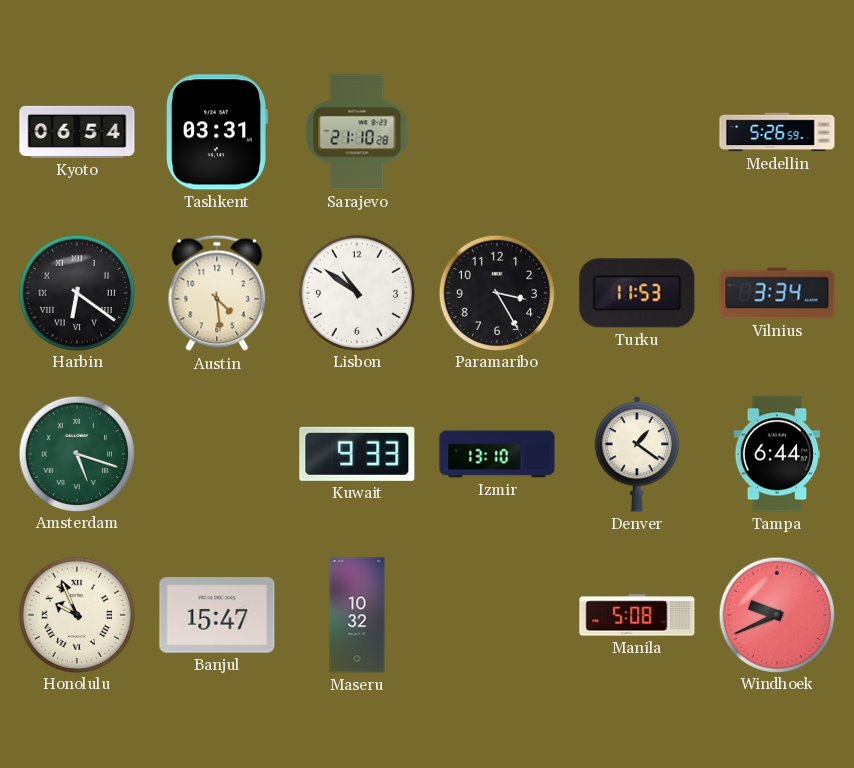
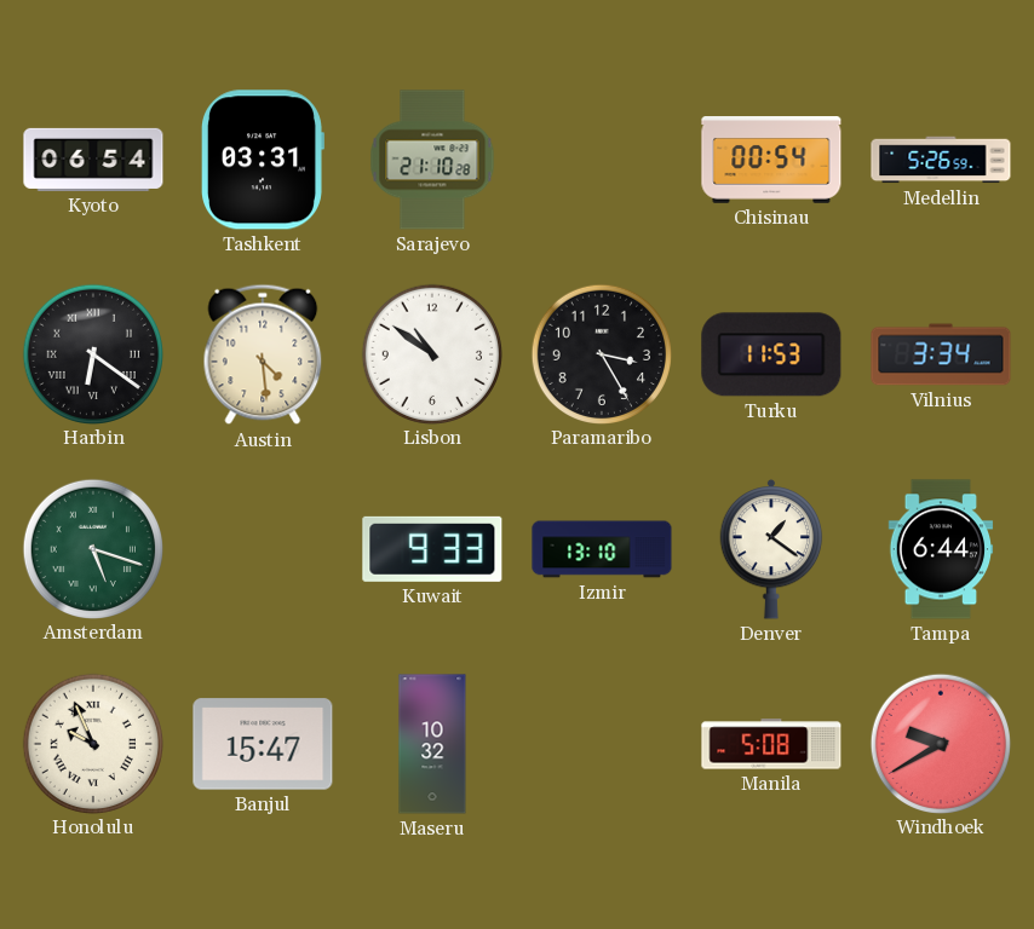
Chisinau: none -> 00:54 (771, 161)
Windhoek: 9:41 -> 9:40 (940, 743)
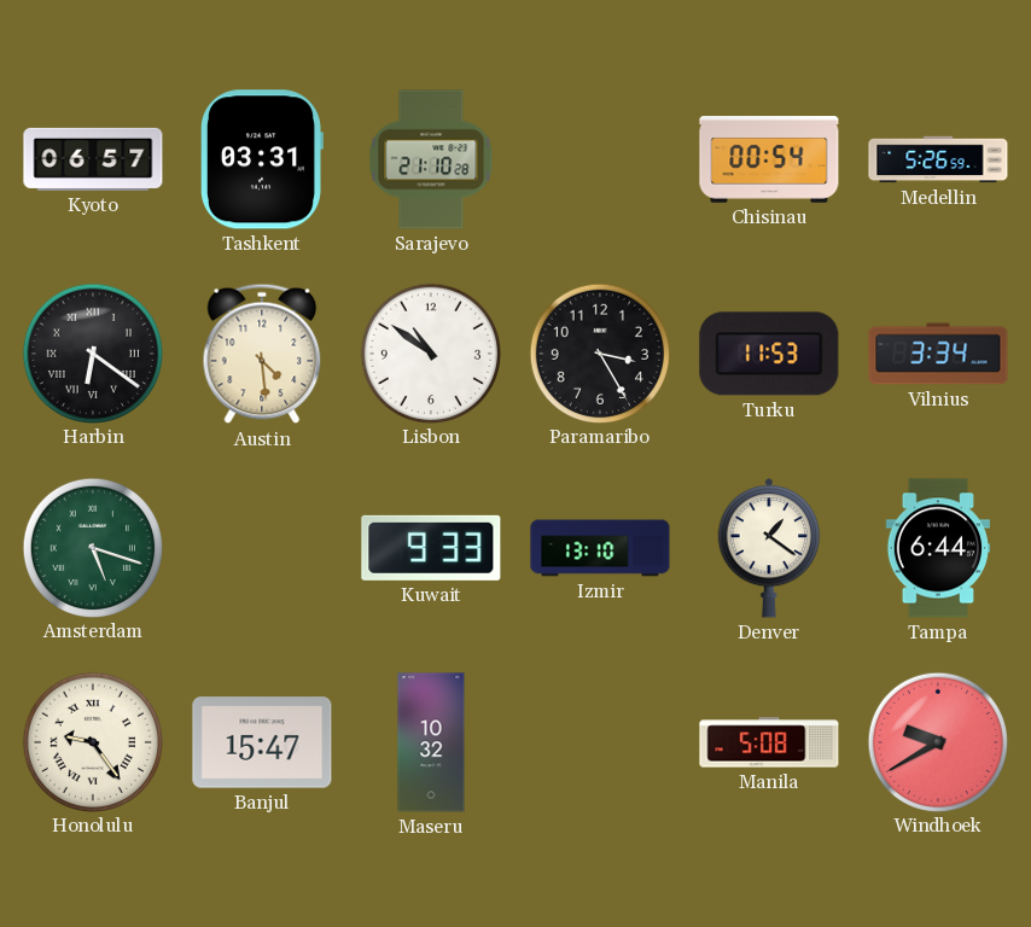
Kyoto: 06:54 -> 06:57 (93, 159)
Honolulu: 9:56 -> 9:24 (92, 741)
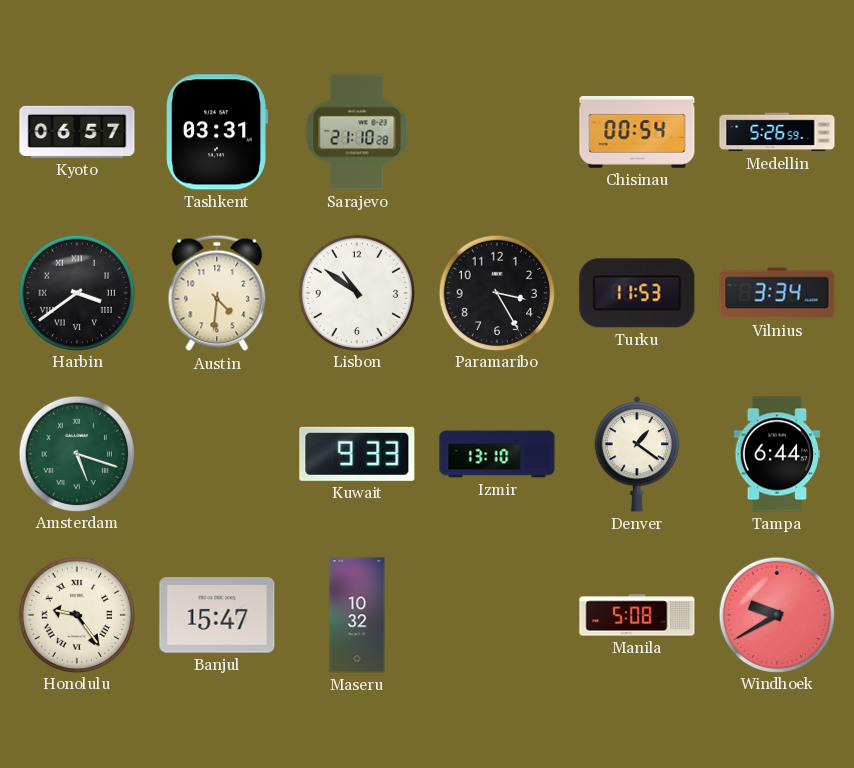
Harbin: 6:21 -> 3:39 (76, 292)
Austin: 4:29 -> 4:31 (217, 293)
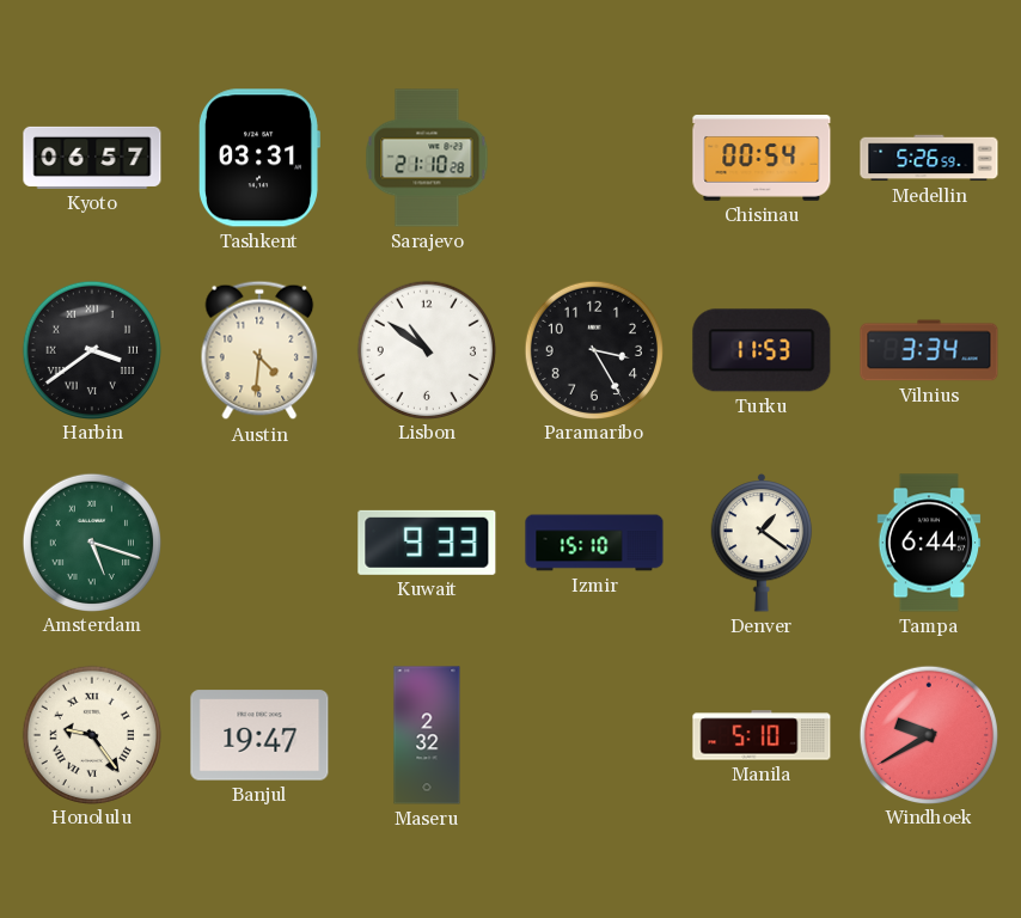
Izmir: 13:10 -> 15:10 (594, 543)
Banjul: 15:47 -> 19:47 (259, 735)
Maseru: 10:32 -> 2:32 (427, 735)
Manila: 5:08 -> 5:10 (762, 735)
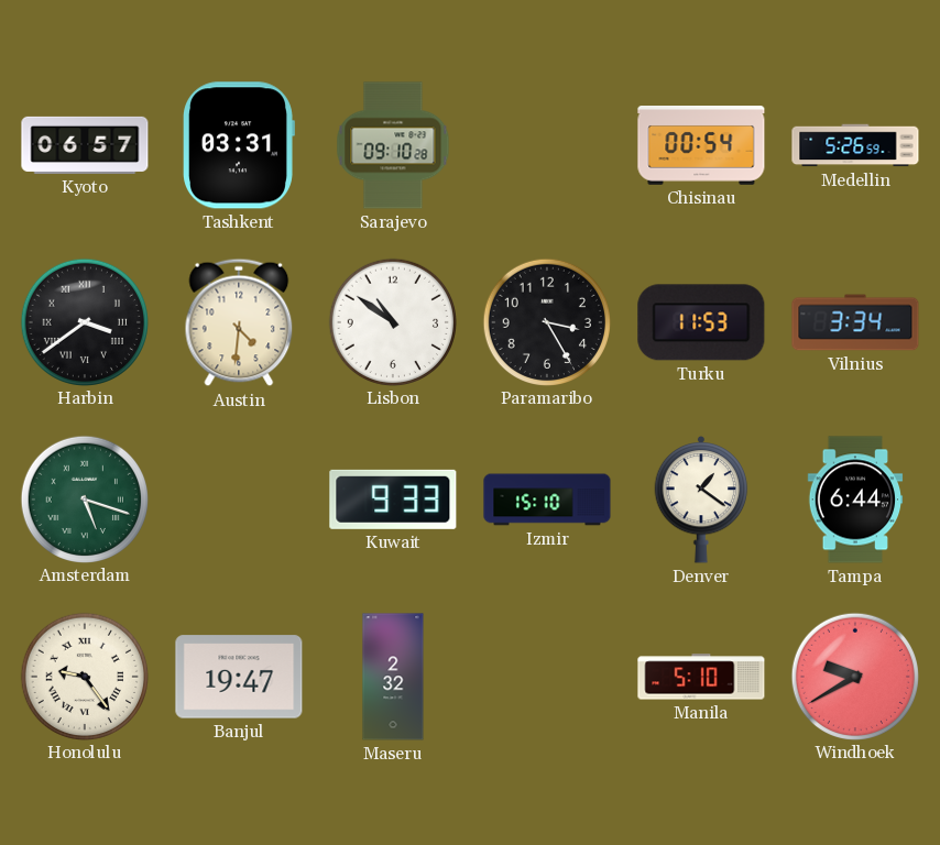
Sarajevo: 21:10 -> 09:10 (393, 145)
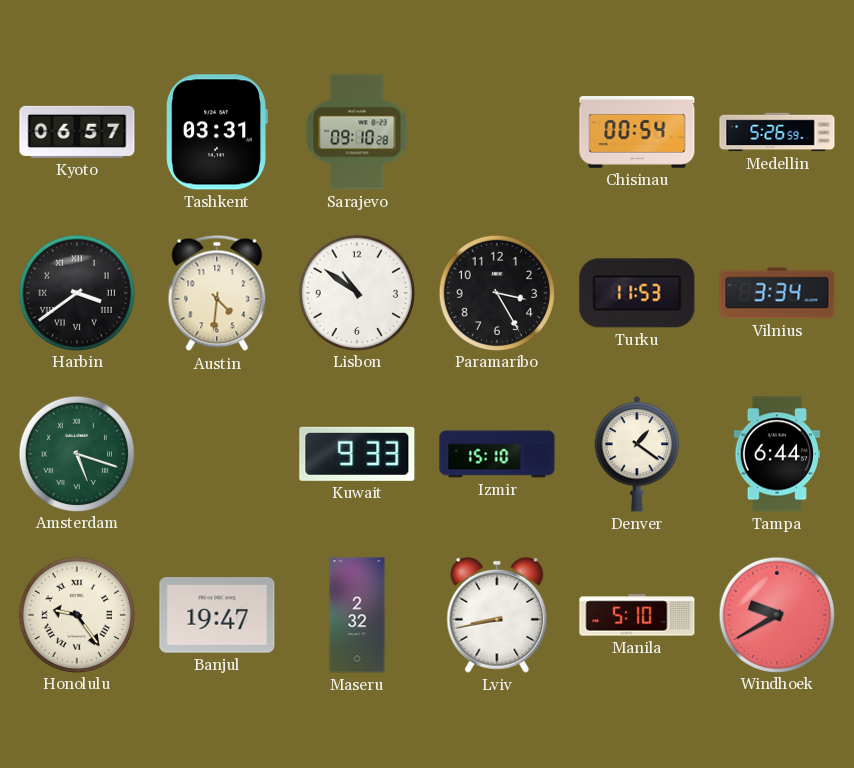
Lviv: none -> 8:43 (497, 615)
